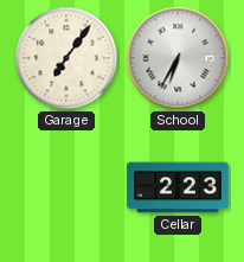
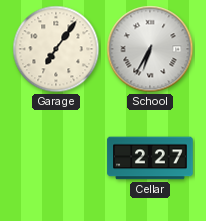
Cellar: 2:23 -> 2:27 (150, 158)
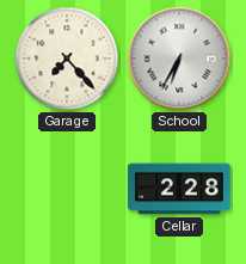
Garage: 7:06 -> 7:23 (67, 59)
Cellar: 2:27 -> 2:28 (179, 189)
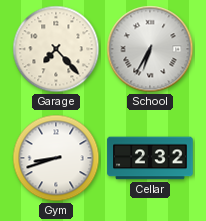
Gym: none -> 8:42 (56, 158)
Cellar: 2:28 -> 2:32 (150, 158)
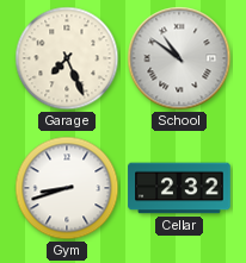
Garage: 7:23 -> 7:26 (67, 58)
School: 6:35 -> 10:51 (179, 58)
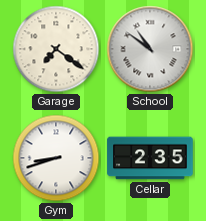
Garage: 7:26 -> 7:21 (56, 49)
Cellar: 2:32 -> 2:35 (150, 158)
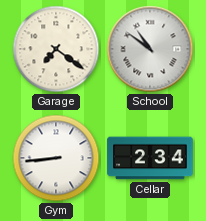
Gym: 8:42 -> 8:44 (56, 158)
Cellar: 2:35 -> 2:34 (150, 158)
